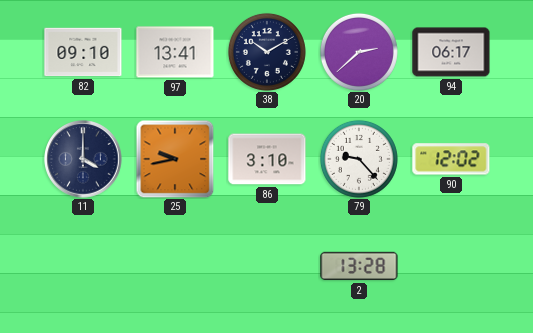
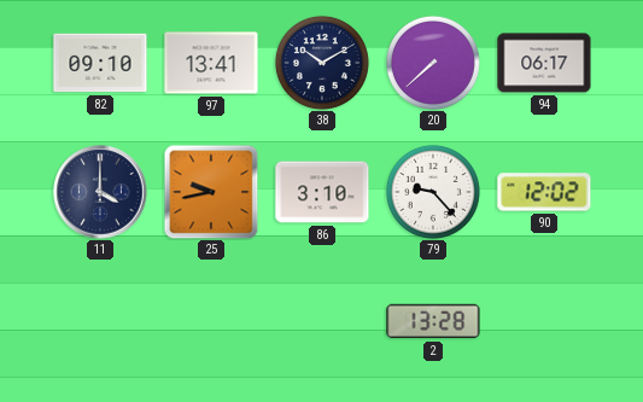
20: 2:38 -> 7:38 (433, 63)
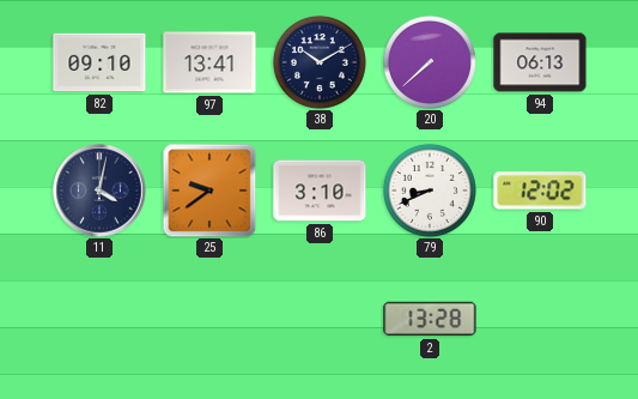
94: 06:17 -> 06:13 (540, 62)
11: 4:00 -> 4:02 (99, 191)
25: 9:43 -> 9:39 (209, 191)
79: 9:23 -> 8:41 (430, 191)
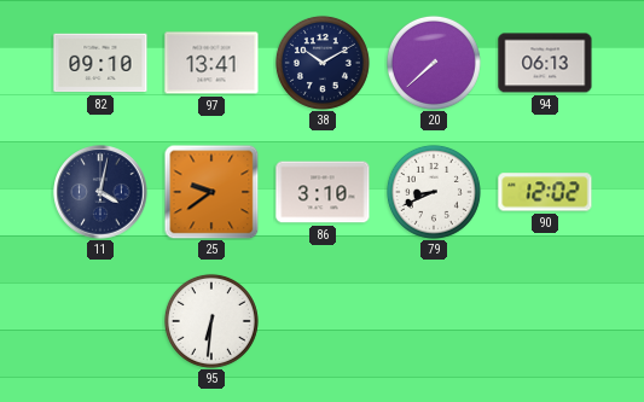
95: none -> 6:31 (211, 321)
2: 13:28 -> none (430, 319)
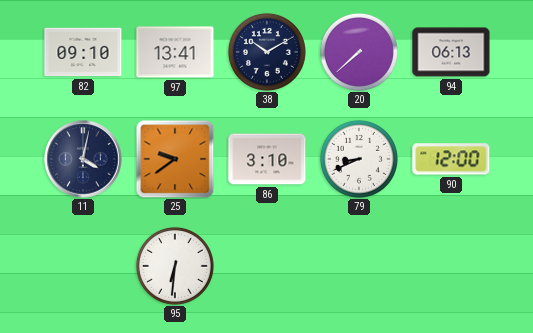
90: 12:02 -> 12:00 (451, 159)
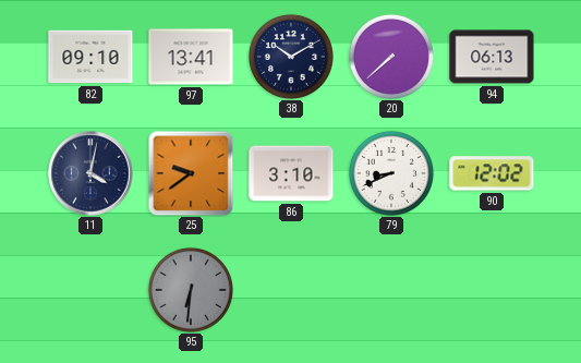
90: 12:00 -> 12:02 (492, 173)
95 dial: white -> grey (191, 290)
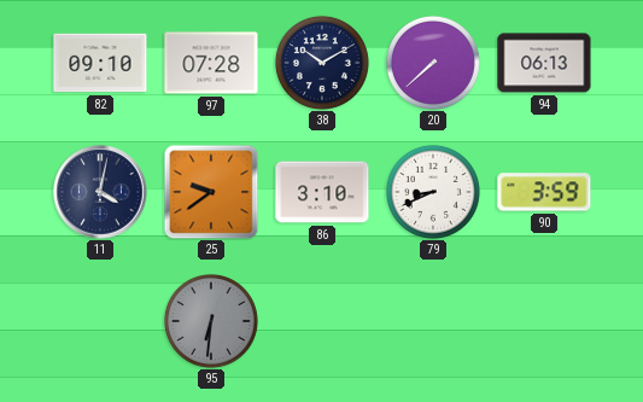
97: 13:41 -> 07:28 (211, 63)
90: 12:02 -> 3:59 (544, 192)
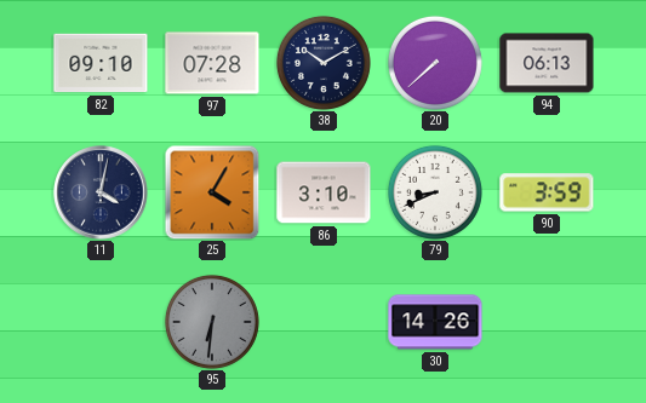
25: 9:39 -> 4:05 (212, 192)
30: none -> 14:26 (435, 322)
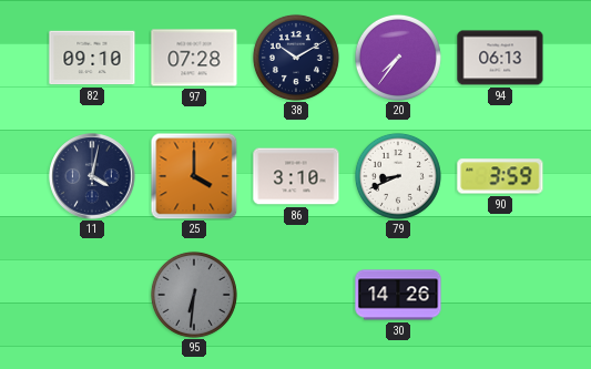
20: 7:38 -> 7:36 (398, 58)
25: 4:05 -> 4:00 (194, 176)
